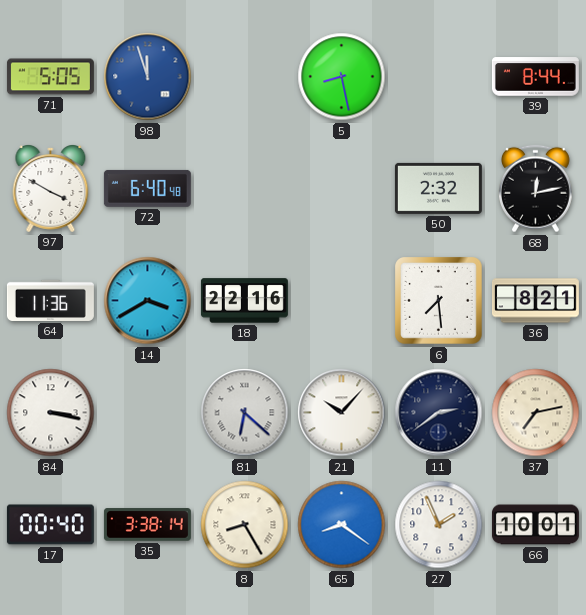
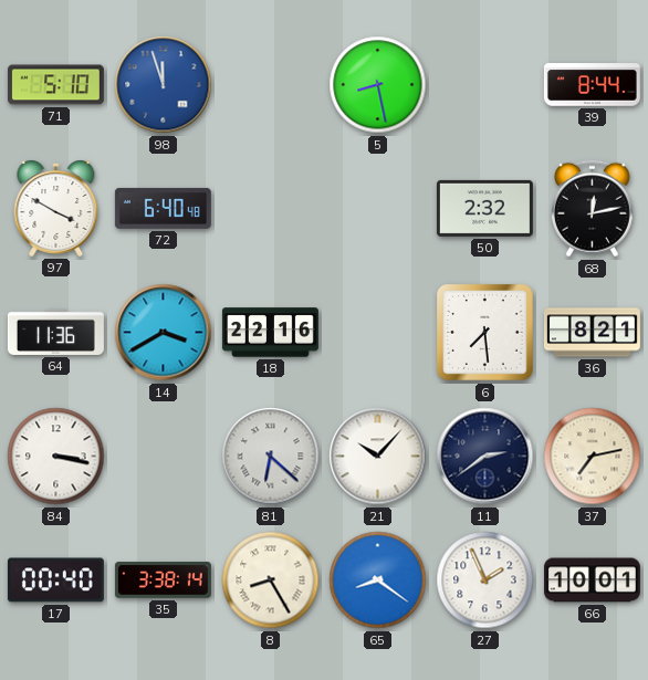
71: 5:05 -> 5:10 (55, 85)
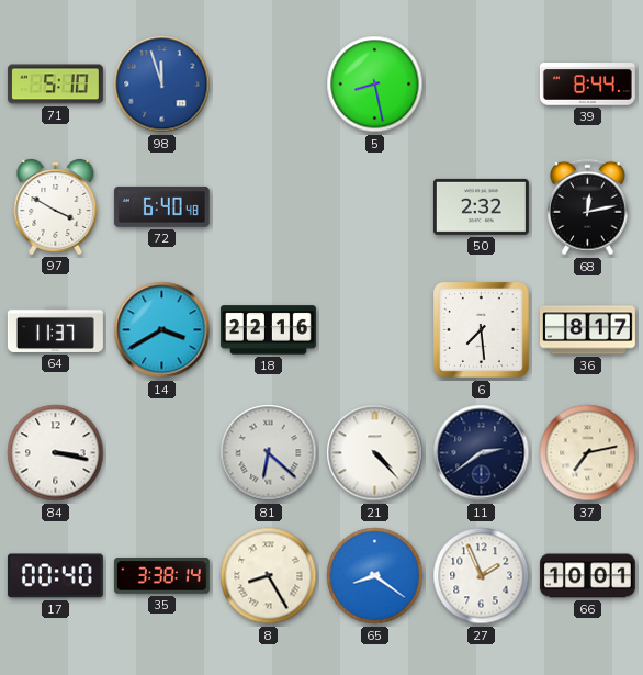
64: 11:36 -> 11:37 (55, 329)
36: 8:21 -> 8:17 (587, 330)
21: 10:07 -> 4:23 (375, 453)
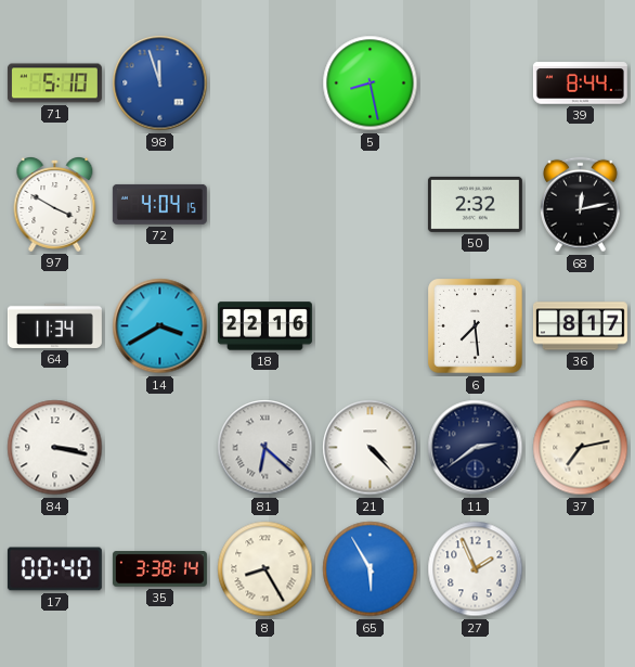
72: 6:40 -> 4:04 (159, 204)
64: 11:37 -> 11:34 (54, 325)
65: 8:21 -> 5:55 (371, 569)
66: 10:01 -> none (587, 576)
